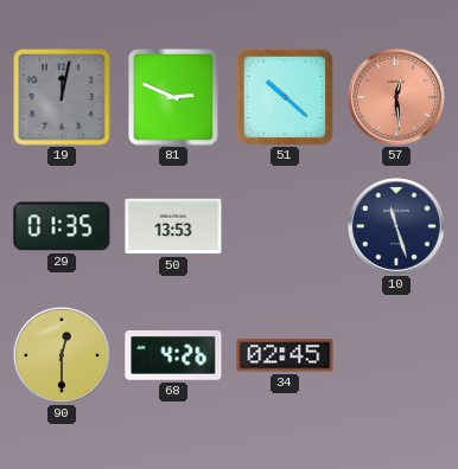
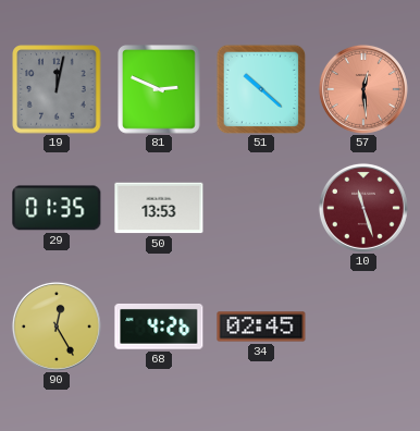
10 dial: navy -> burgundy (363, 208)
90: 12:30 -> 12:25 (57, 327)
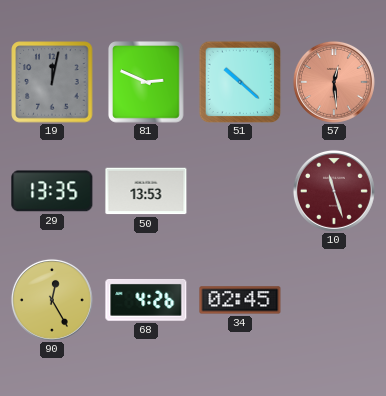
29: 01:35 -> 13:35 (52, 191)
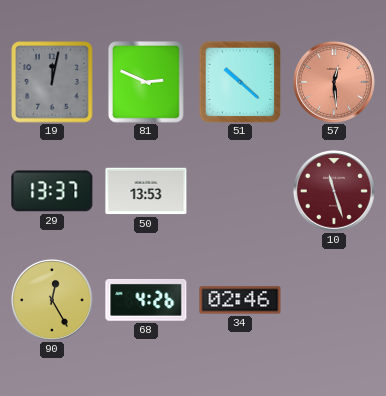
29: 13:35 -> 13:37 (52, 191)
34: 02:45 -> 02:46 (240, 300)
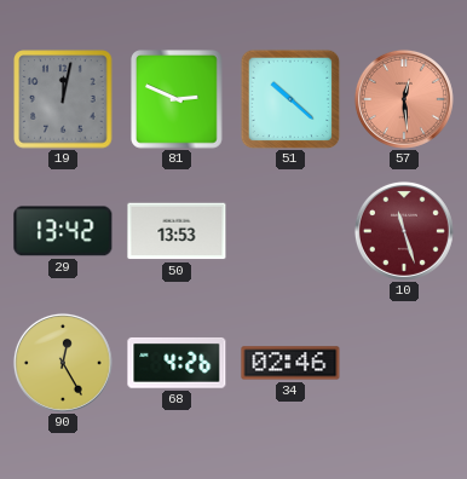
29: 13:37 -> 13:42 (63, 231)
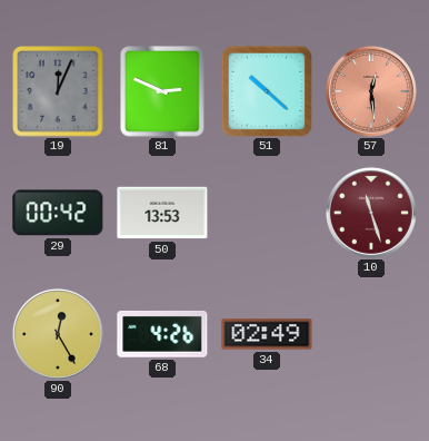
19: 12:02 -> 12:04 (58, 91)
29: 13:42 -> 00:42 (58, 213)
34: 02:46 -> 02:49 (267, 334)
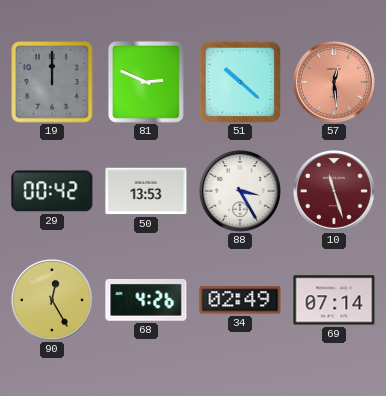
19: 12:04 -> 12:00 (52, 82)
88: none -> 3:25 (240, 191)
69: none -> 07:14 (334, 300)
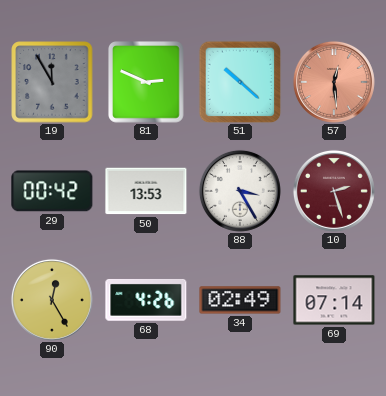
19: 12:00 -> 11:55 (52, 82)
10: 11:27 -> 2:27 (334, 191)
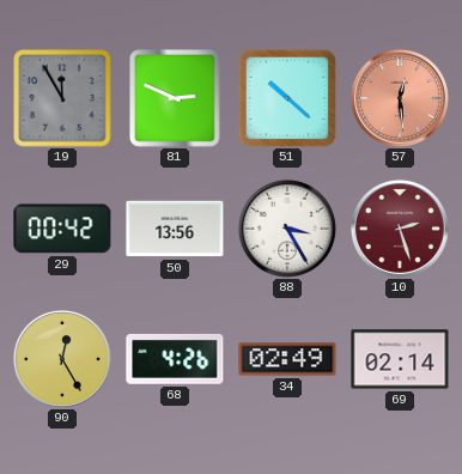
50: 13:53 -> 13:56 (175, 229)
69: 07:14 -> 02:14 (400, 359)
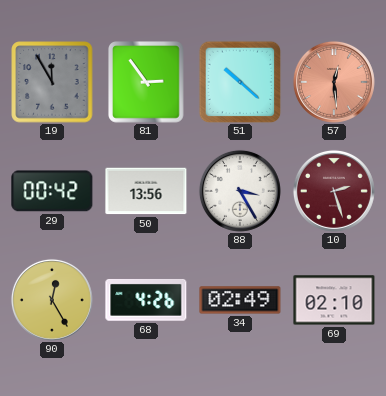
81: 2:49 -> 2:54 (147, 82)
69: 02:14 -> 02:10 (334, 300)
